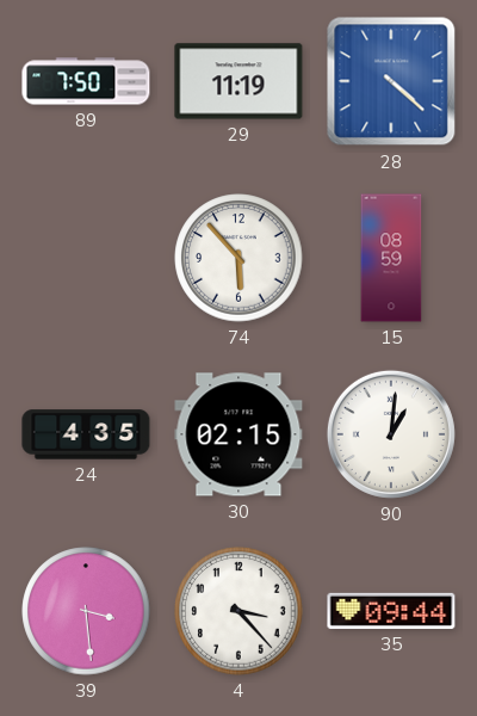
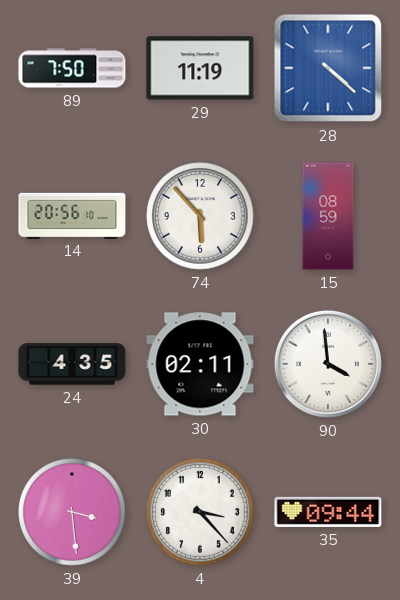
14: none -> 20:56 (72, 215)
30: 02:15 -> 02:11 (200, 364)
90: 1:01 -> 3:59 (328, 364)
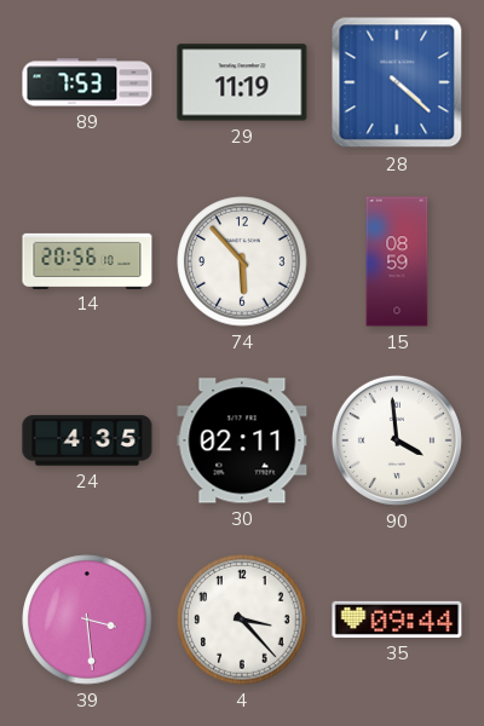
89: 7:50 -> 7:53 (87, 82)
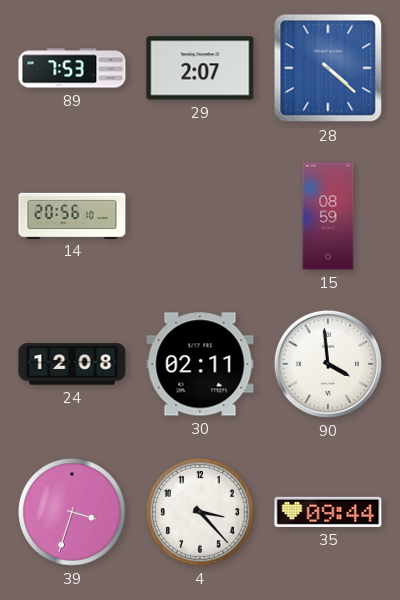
29: 11:19 -> 2:07 (200, 68)
74: 5:53 -> none (242, 261)
24: 4:35 -> 12:08 (72, 364)
39: 3:29 -> 3:33 (72, 512)
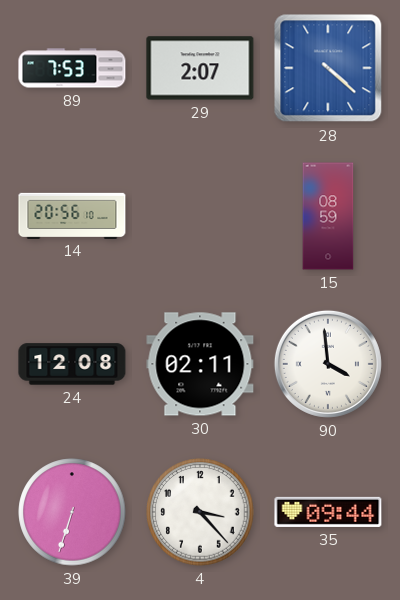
39: 3:33 -> 6:33 (72, 512)
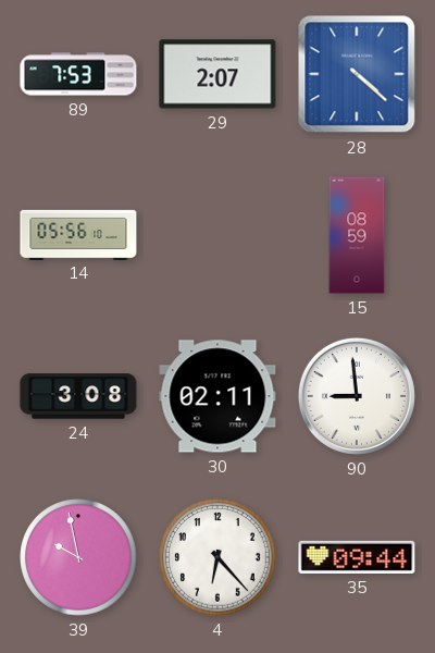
14: 20:56 -> 05:56 (78, 234)
24: 12:08 -> 3:08 (78, 396)
90: 3:59 -> 8:59 (357, 396)
39: 6:33 -> 9:58 (78, 557)
4: 3:23 -> 6:23 (217, 557)
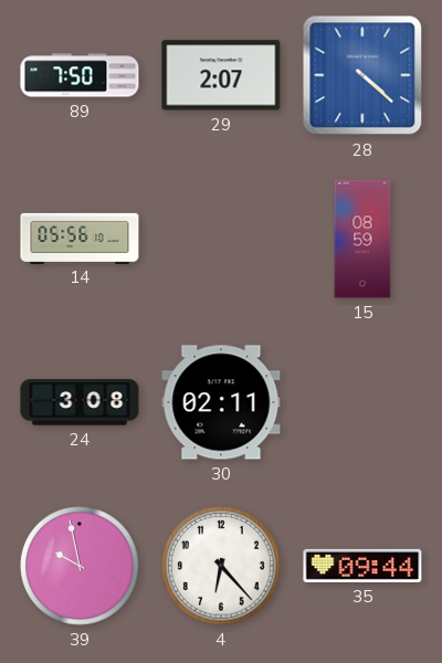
89: 7:53 -> 7:50 (80, 75)
90: 8:59 -> none (357, 396)
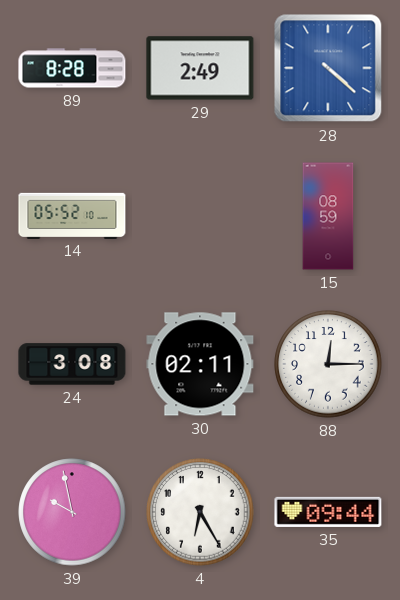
89: 7:50 -> 8:28 (72, 68)
29: 2:07 -> 2:49 (200, 68)
14: 05:56 -> 05:52 (72, 215)
88: none -> 12:15 (328, 364)
4: 6:23 -> 6:25 (200, 512)
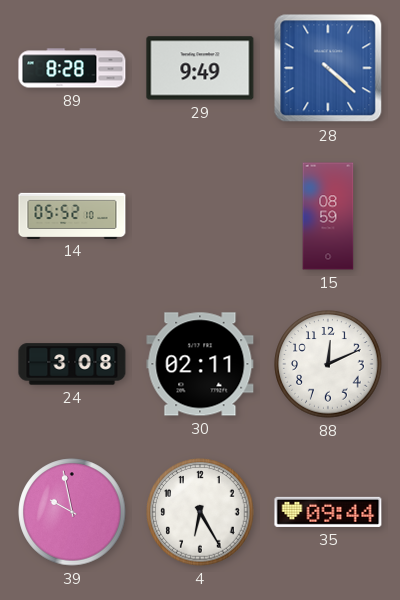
29: 2:49 -> 9:49 (200, 68)
88: 12:15 -> 12:11 (328, 364)
